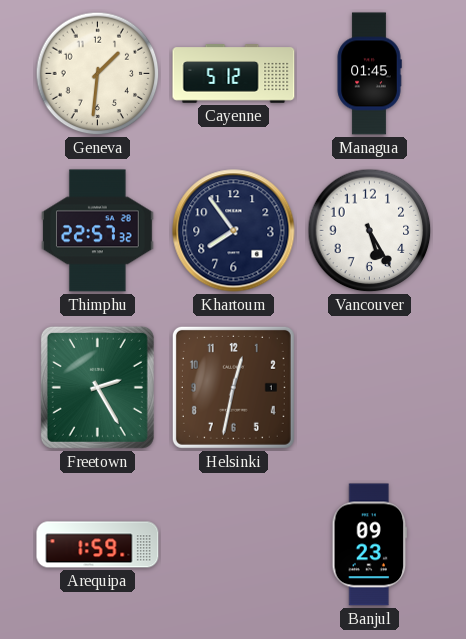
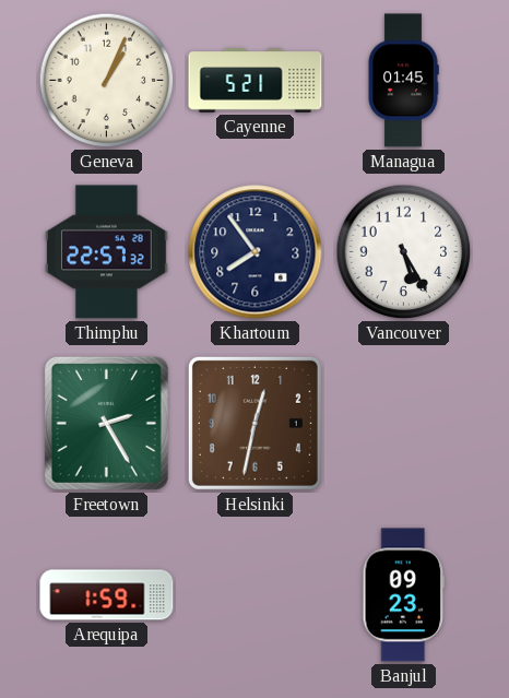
Geneva: 1:31 -> 1:04 (107, 81)
Cayenne: 5:12 -> 5:21 (256, 81)
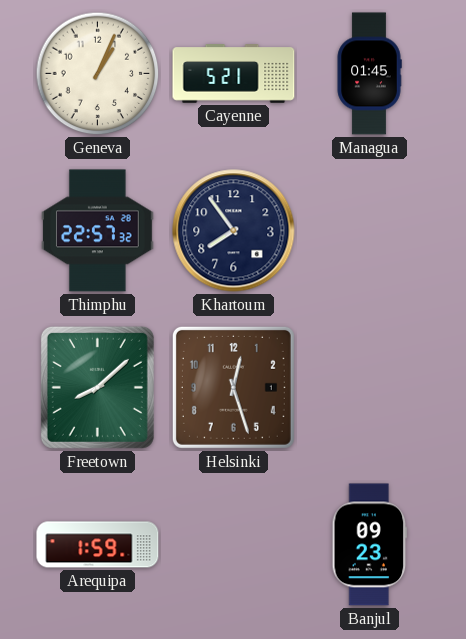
Vancouver: 5:25 -> none (404, 252)
Freetown: 2:25 -> 8:08 (97, 387)
Helsinki: 12:32 -> 12:27 (233, 387)
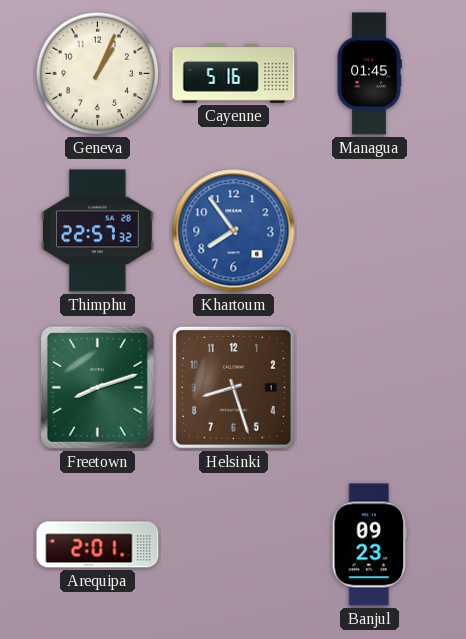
Cayenne: 5:21 -> 5:16 (234, 74)
Khartoum dial: navy -> blue (234, 231)
Freetown: 8:08 -> 8:12 (97, 387)
Helsinki: 12:27 -> 8:27 (233, 387)
Arequipa: 1:59 -> 2:01 (98, 545)
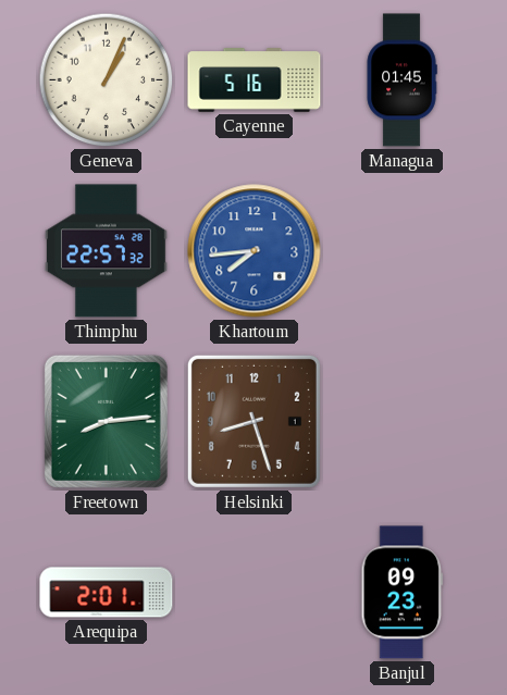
Khartoum: 7:54 -> 7:44 (255, 251)
Freetown: 8:12 -> 8:14 (106, 421)
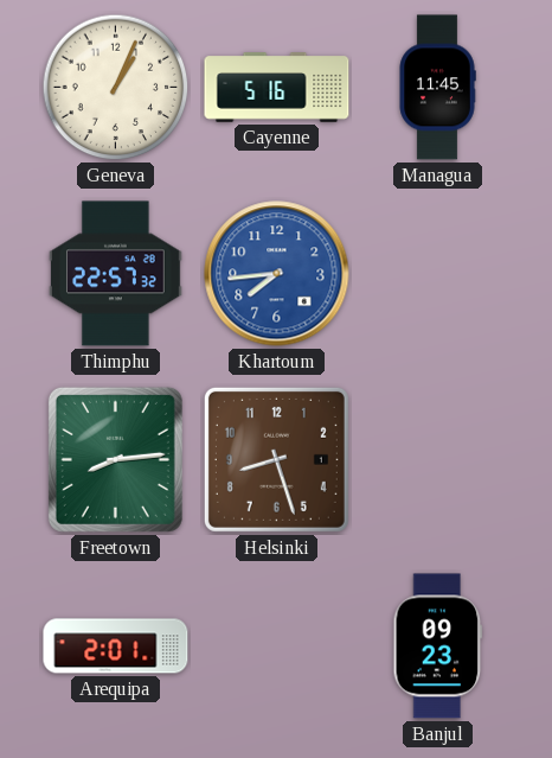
Managua: 01:45 -> 11:45 (437, 88)
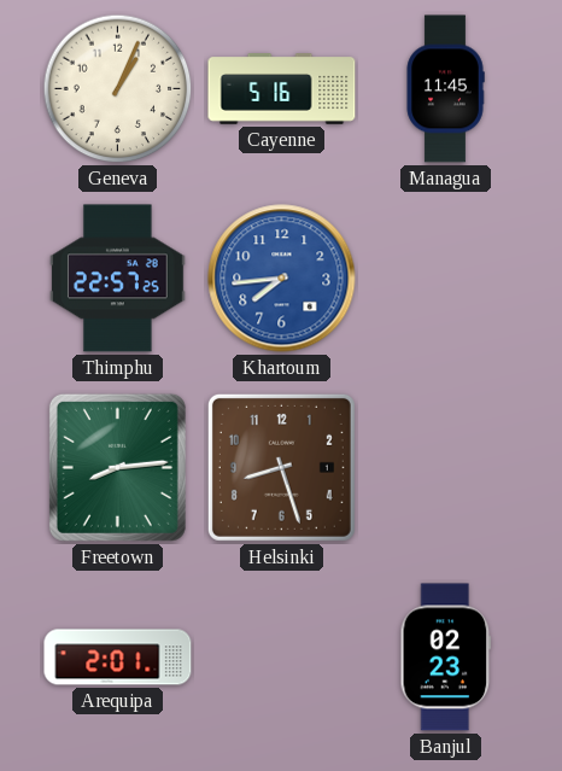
Thimphu: 22:57:32 -> 22:57:25 (118, 279)
Banjul: 09:23 -> 02:23 (446, 658)
